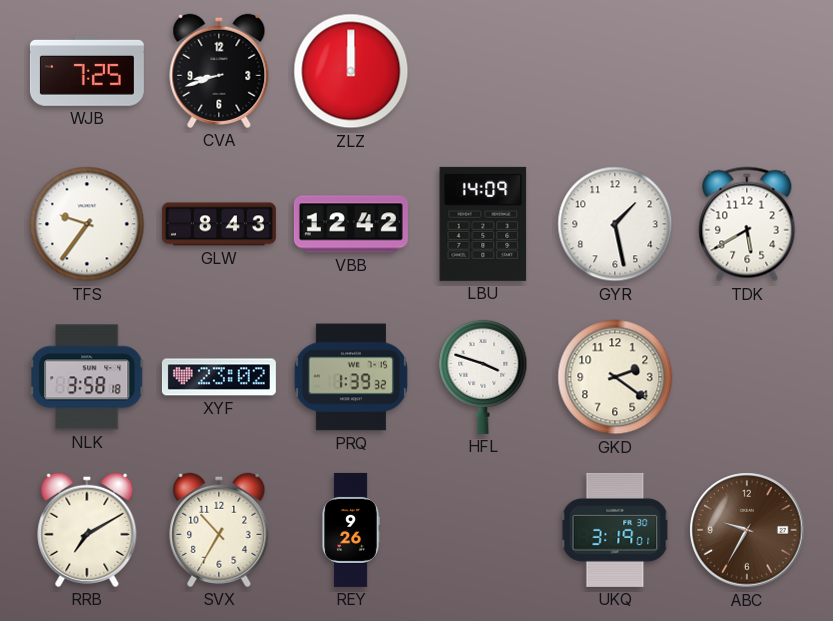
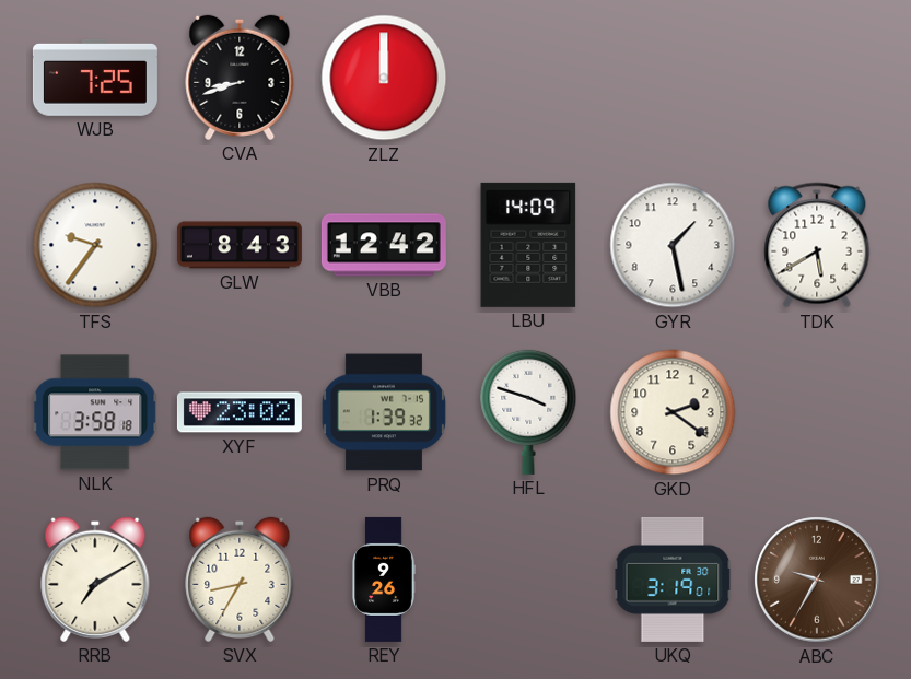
SVX: 10:35 -> 8:35 (240, 580)
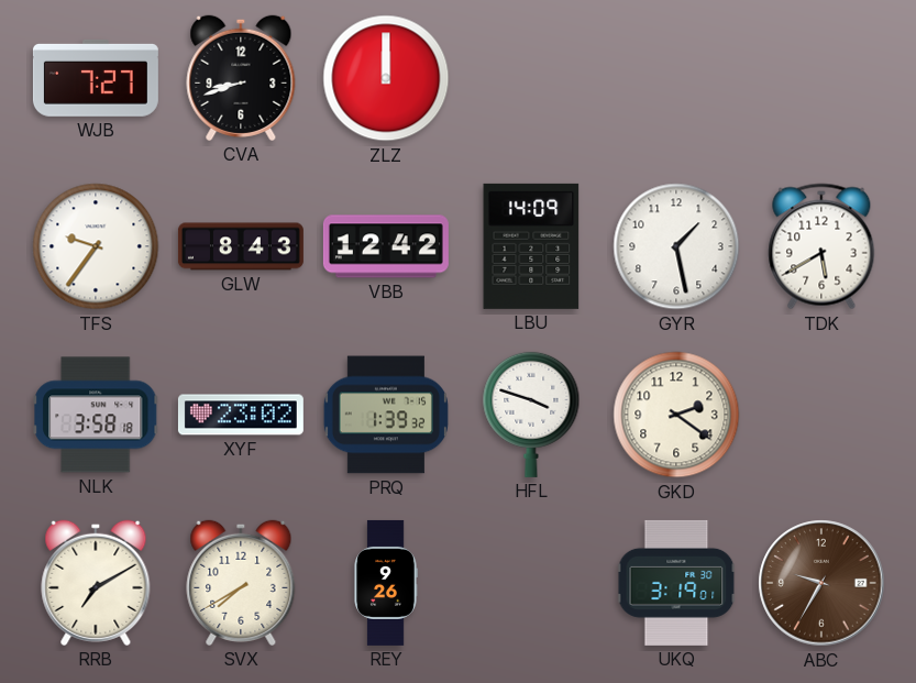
WJB: 7:25 -> 7:27 (96, 78)
SVX: 8:35 -> 7:40 (241, 583)
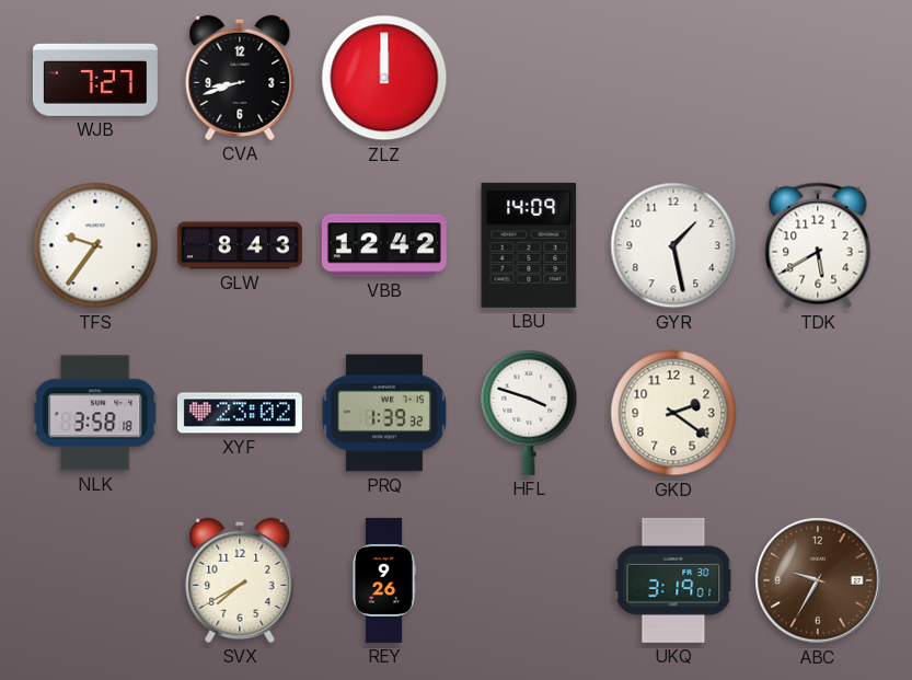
RRB: 7:10 -> none (96, 583)
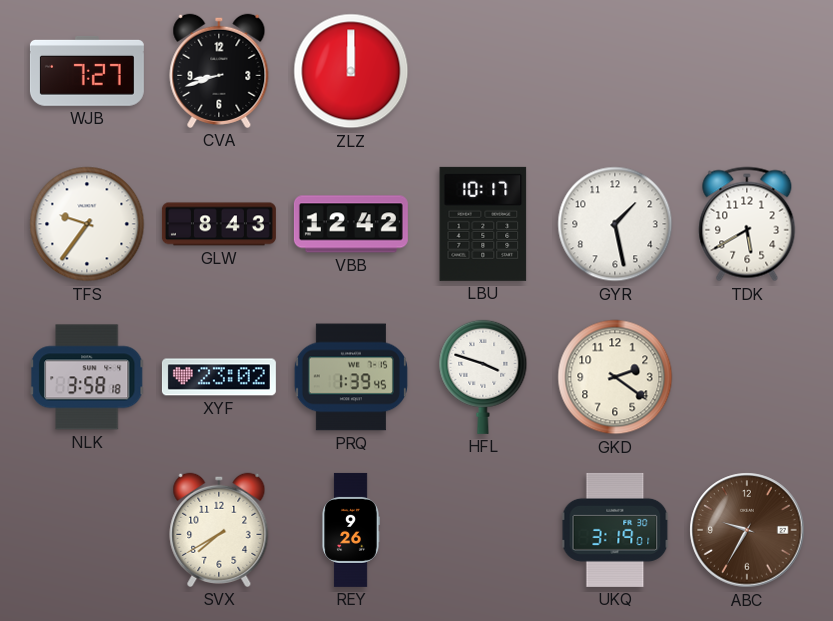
LBU: 14:09 -> 10:17 (483, 224)
PRQ: 1:39:32 -> 1:39:45 (351, 377)
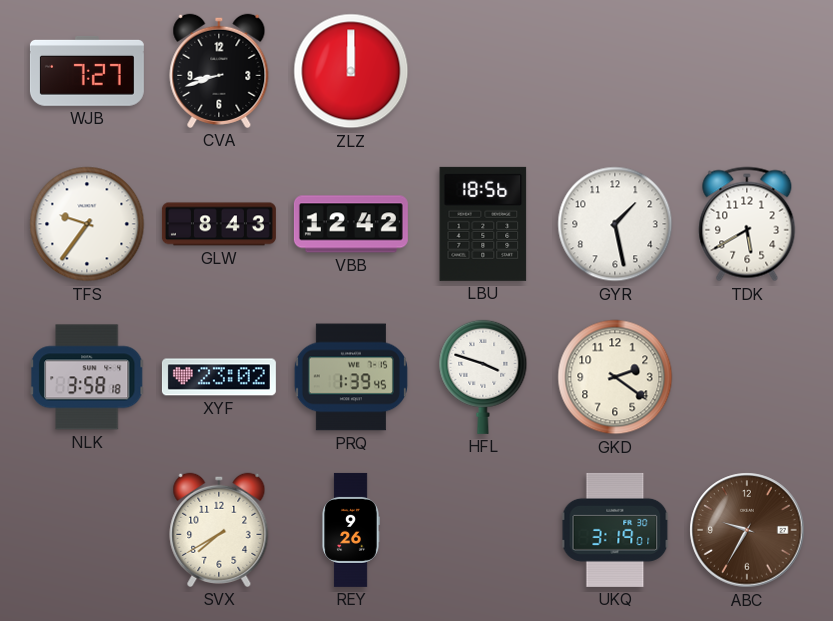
LBU: 10:17 -> 18:56 (483, 224)
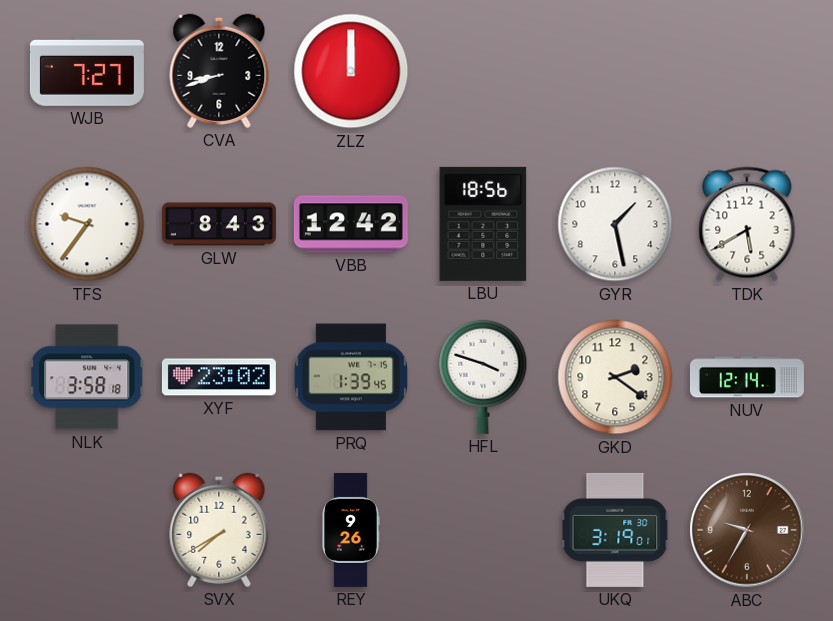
NUV: none -> 12:14 (747, 377)
